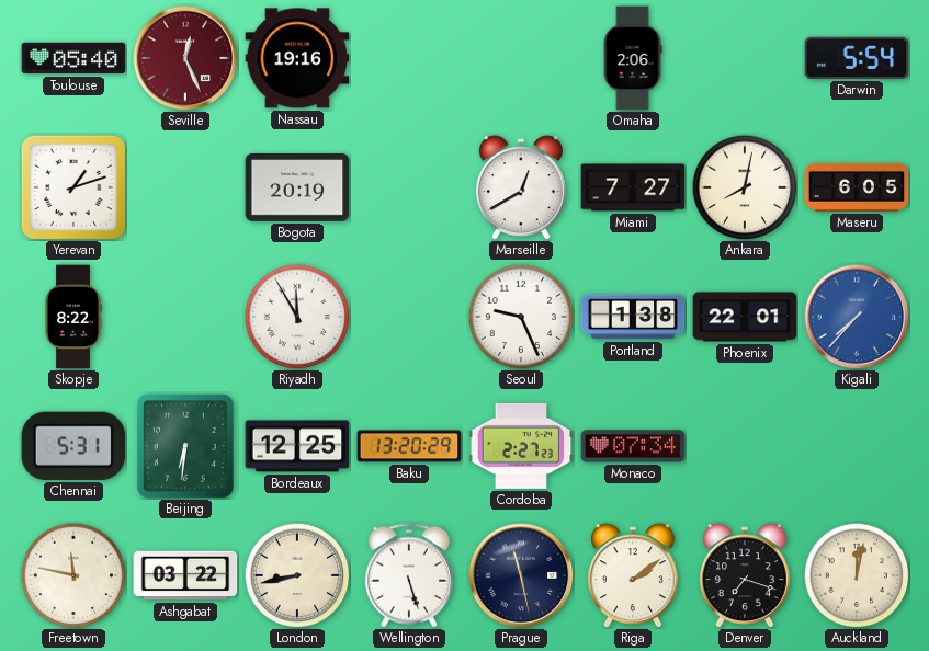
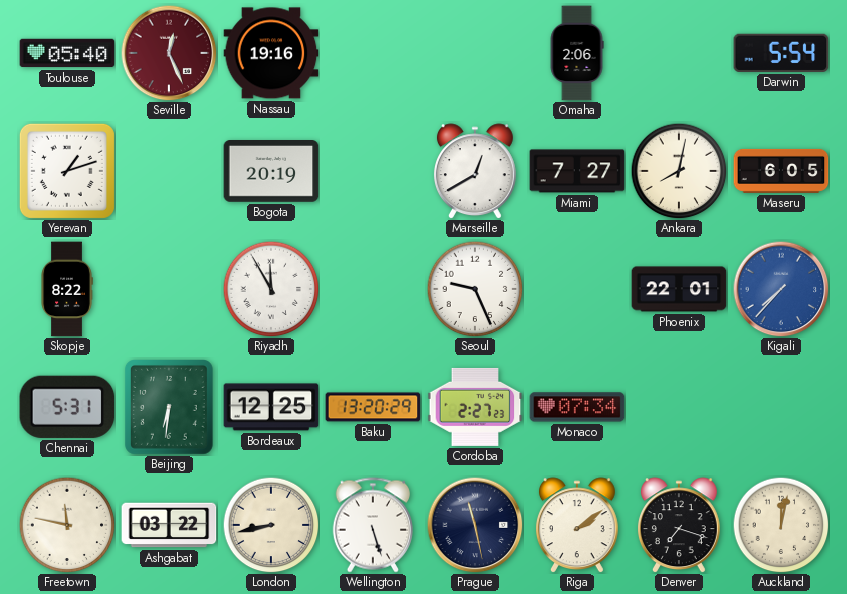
Portland: 1:38 -> none (633, 317)
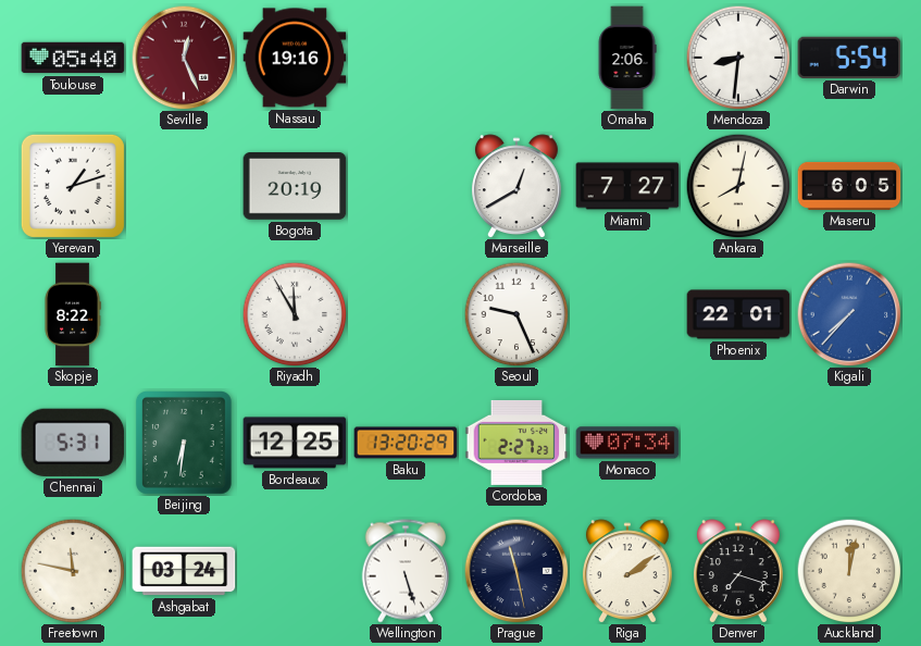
Mendoza: none -> 8:31 (738, 58)
Ashgabat: 03:22 -> 03:24 (184, 571)
London: 8:43 -> none (271, 525)
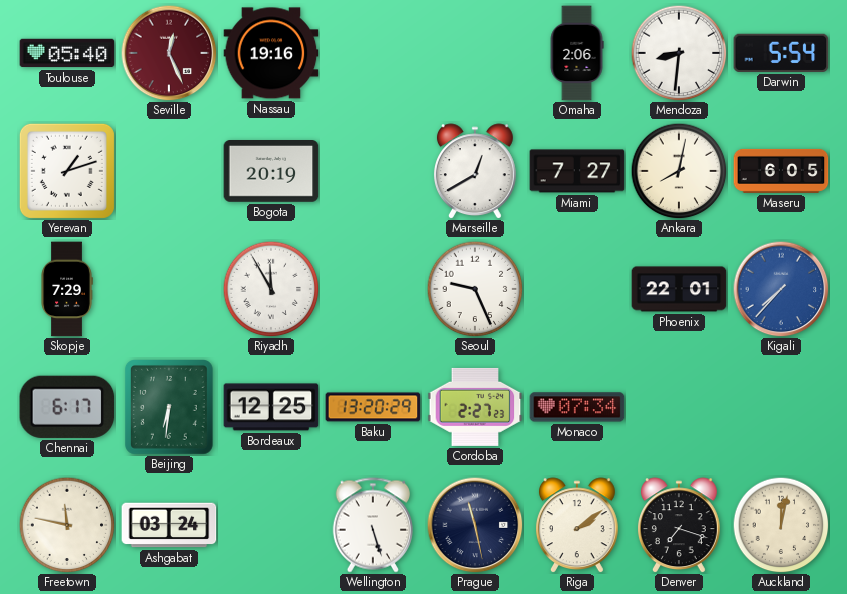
Skopje: 8:22 -> 7:29 (67, 289)
Chennai: 5:31 -> 6:17 (67, 407)
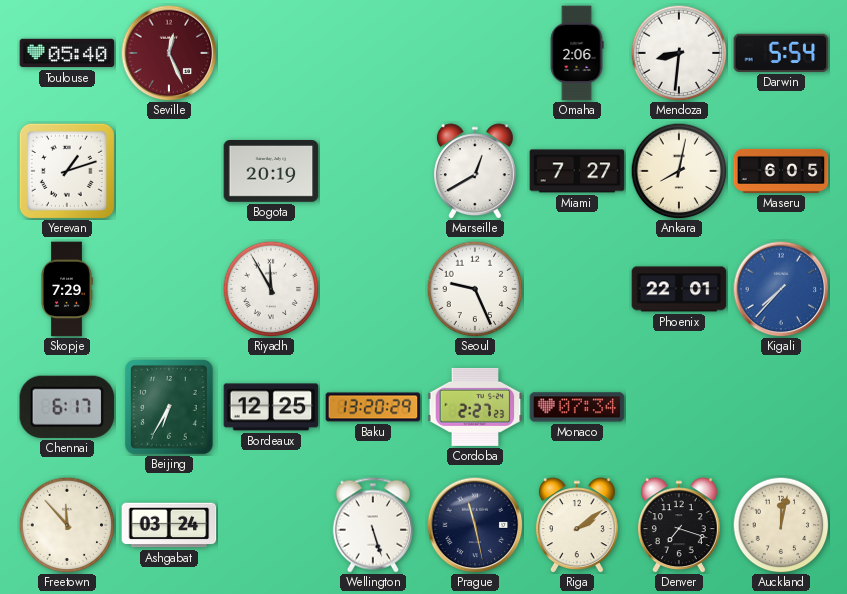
Nassau: 19:16 -> none (271, 53)
Beijing: 6:31 -> 6:35 (170, 408)
Freetown: 11:47 -> 11:53 (67, 525)
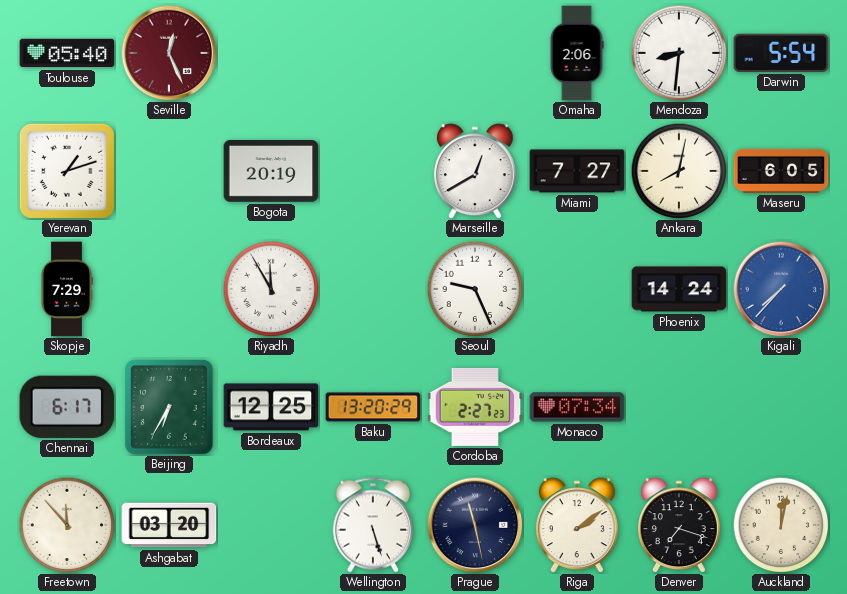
Phoenix: 22:01 -> 14:24 (679, 289)
Ashgabat: 03:24 -> 03:20 (169, 525)
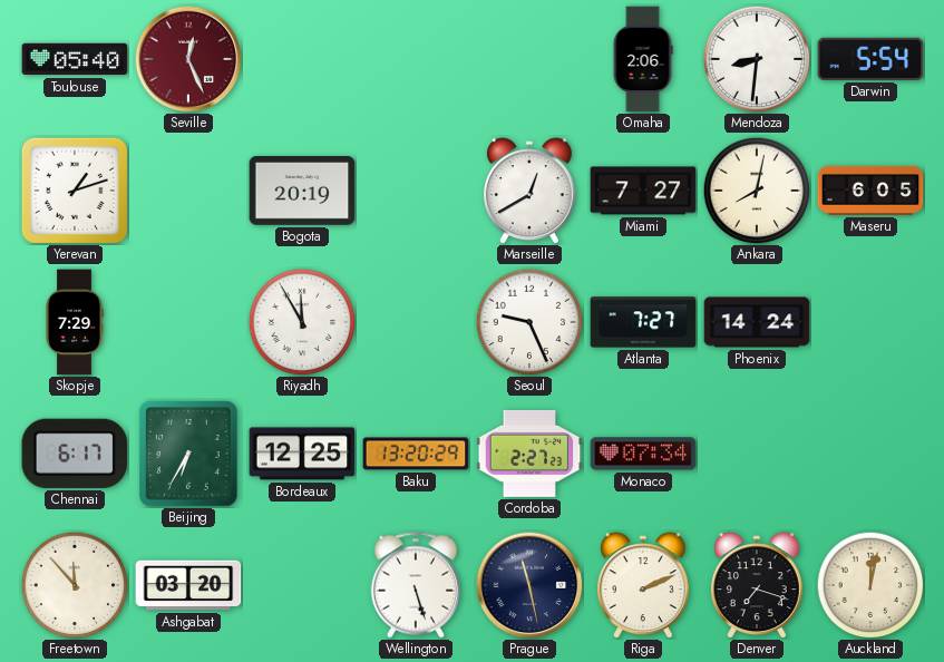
Atlanta: none -> 7:27 (643, 322)
Kigali: 7:37 -> none (781, 289)
Riga: 2:09 -> 2:11 (643, 585)
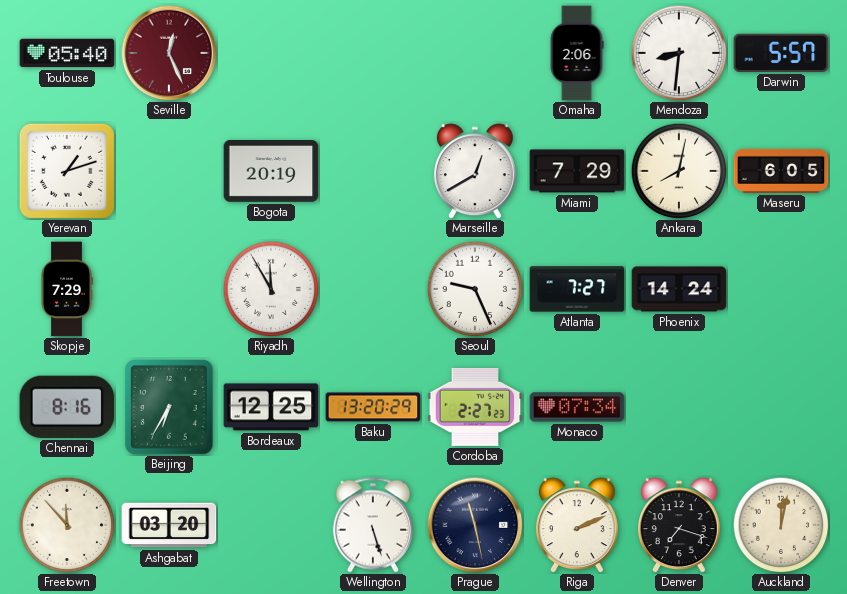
Darwin: 5:54 -> 5:57 (781, 53)
Miami: 7:27 -> 7:29 (577, 171)
Chennai: 6:17 -> 8:16 (67, 407)
